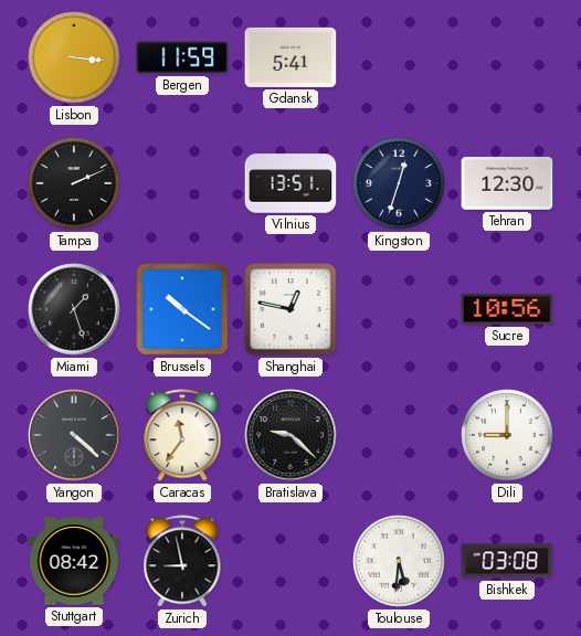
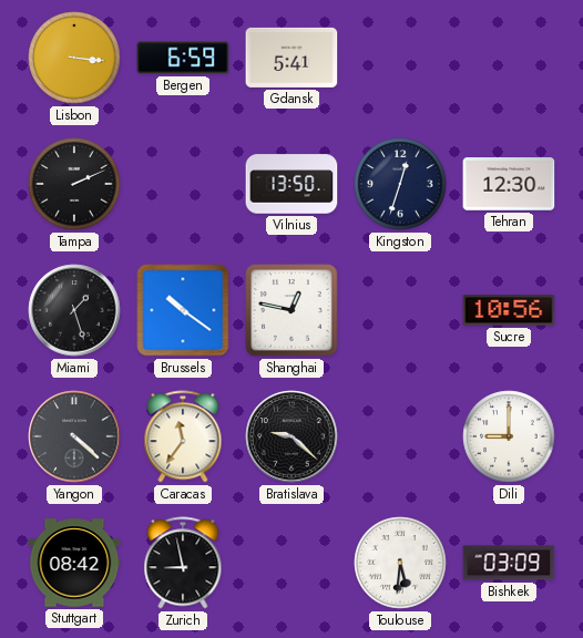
Bergen: 11:59 -> 6:59 (183, 58)
Vilnius: 13:51 -> 13:50 (291, 184)
Bishkek: 03:08 -> 03:09 (509, 563)
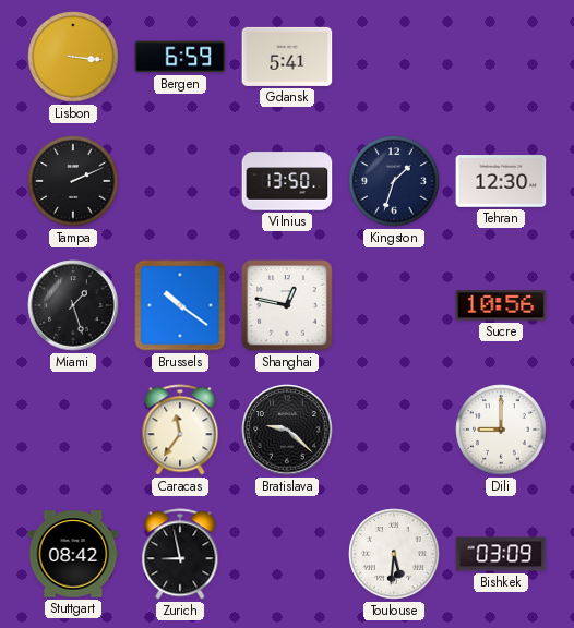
Kingston: 12:33 -> 1:33 (394, 181)
Yangon: 4:22 -> none (74, 436)
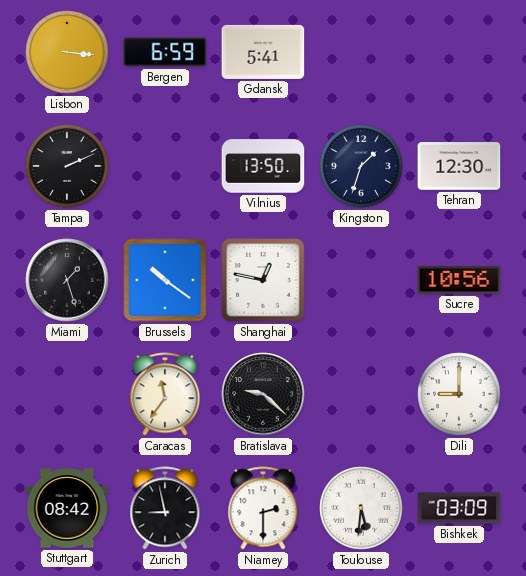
Niamey: none -> 2:30 (263, 508)
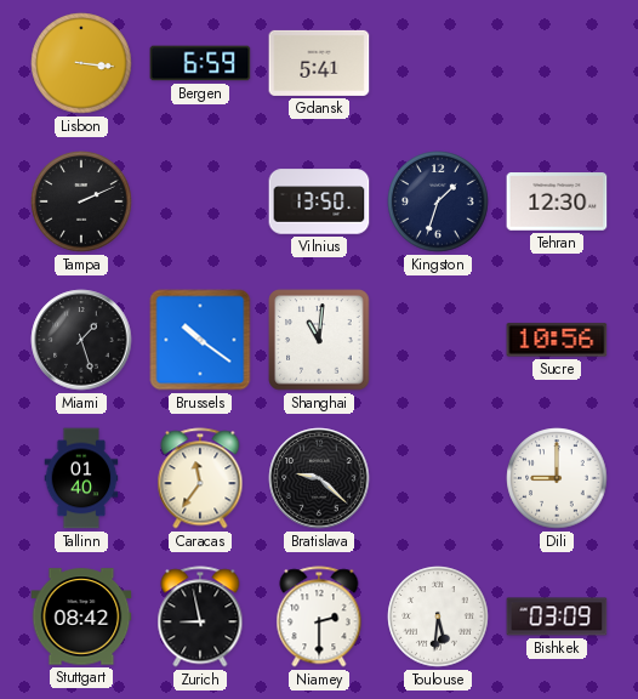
Shanghai: 12:47 -> 11:01 (319, 340)
Tallinn: none -> 01:40 (81, 478)
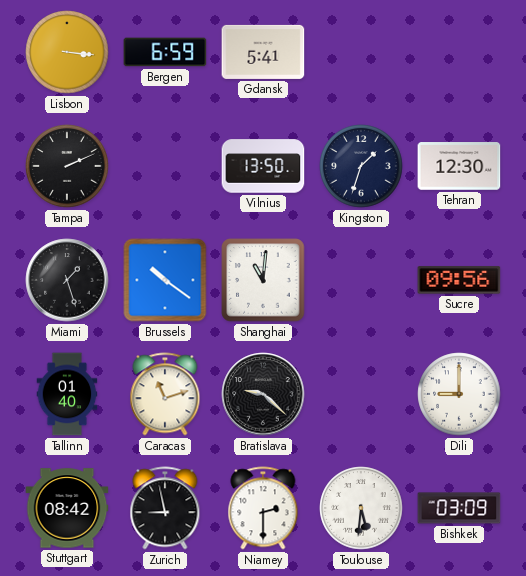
Sucre: 10:56 -> 09:56 (459, 280)
Caracas: 11:36 -> 11:12 (165, 394)
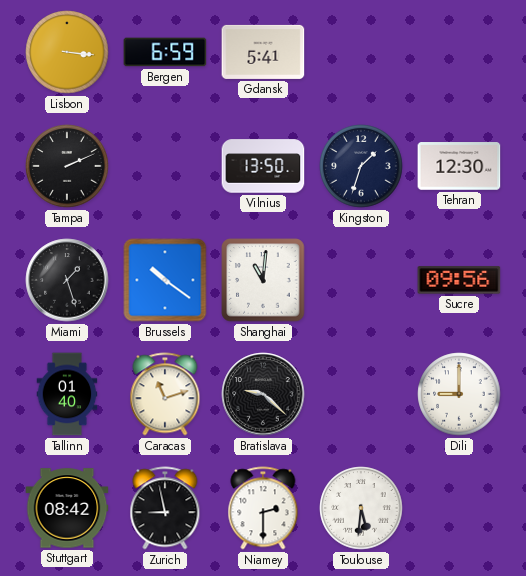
Bishkek: 03:09 -> none (459, 508)
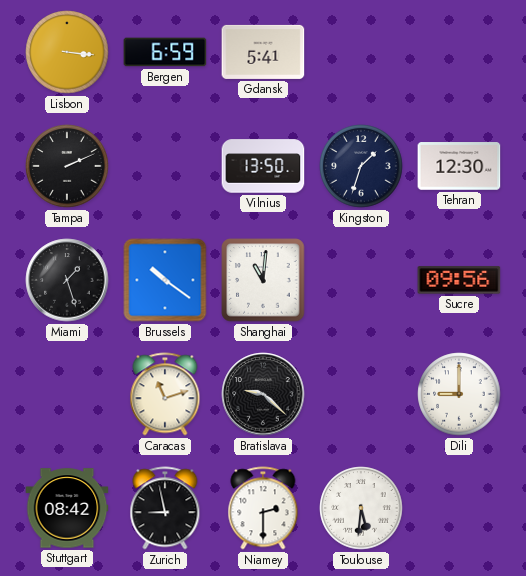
Tallinn: 01:40 -> none (67, 394)
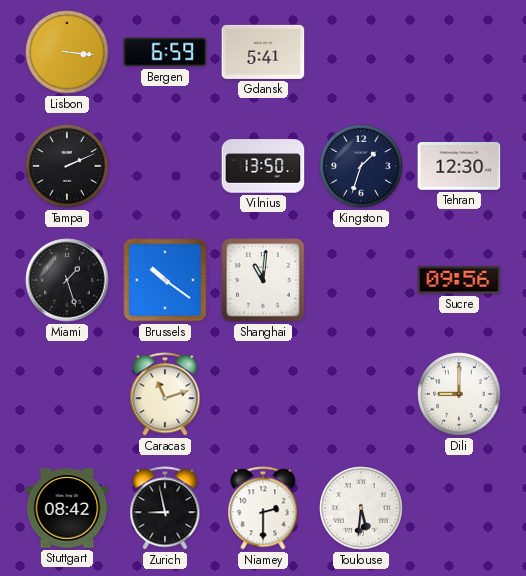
Bratislava: 9:22 -> none (263, 394)
